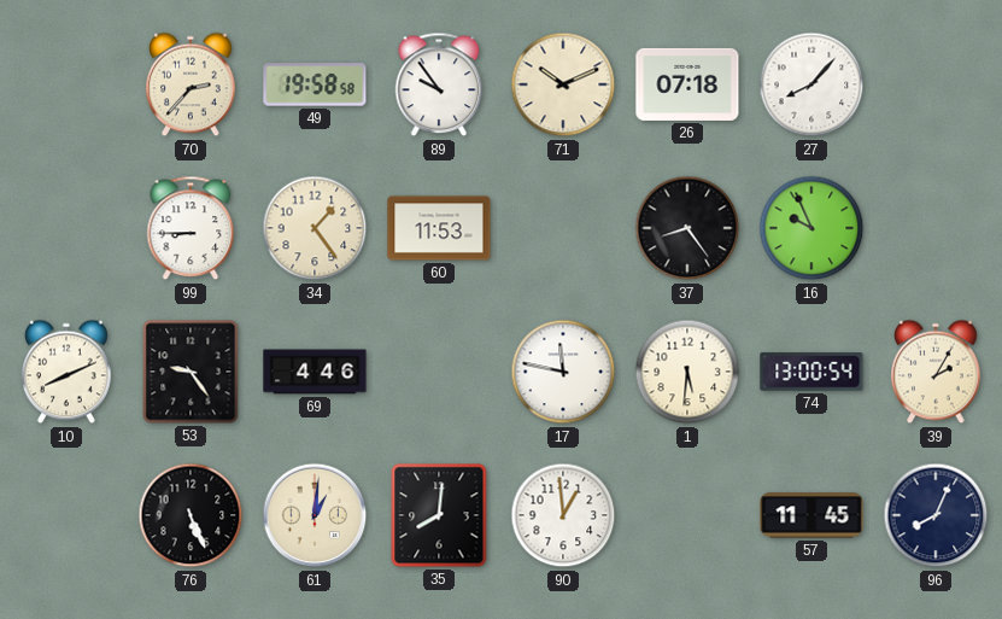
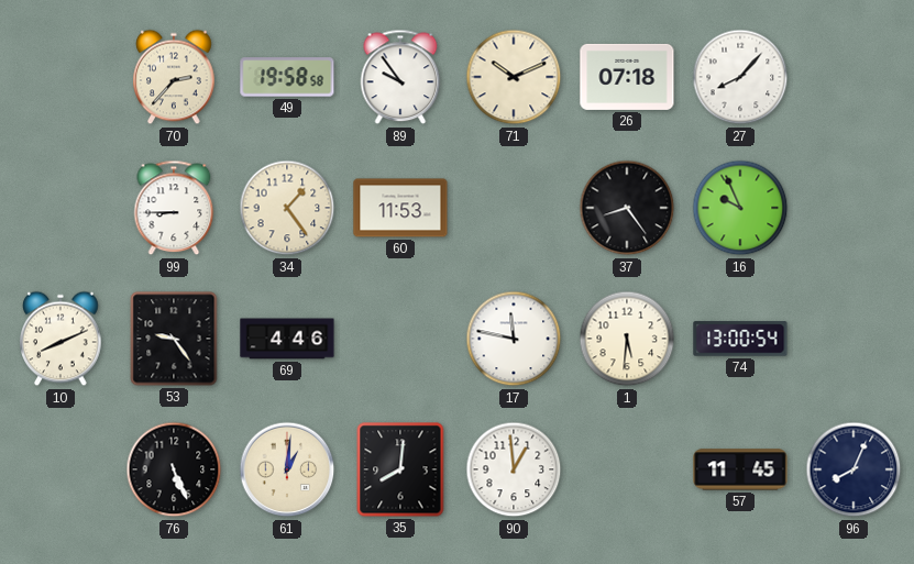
39: 2:05 -> none (936, 372)
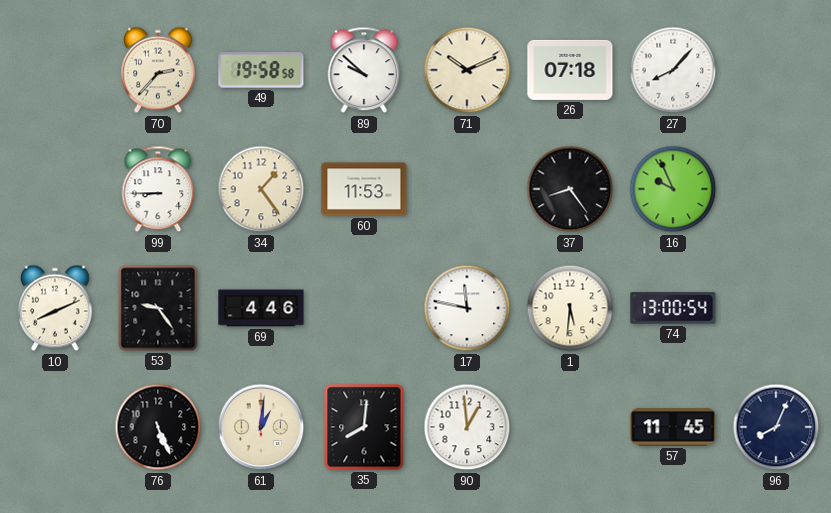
89: 9:54 -> 9:52 (364, 70)
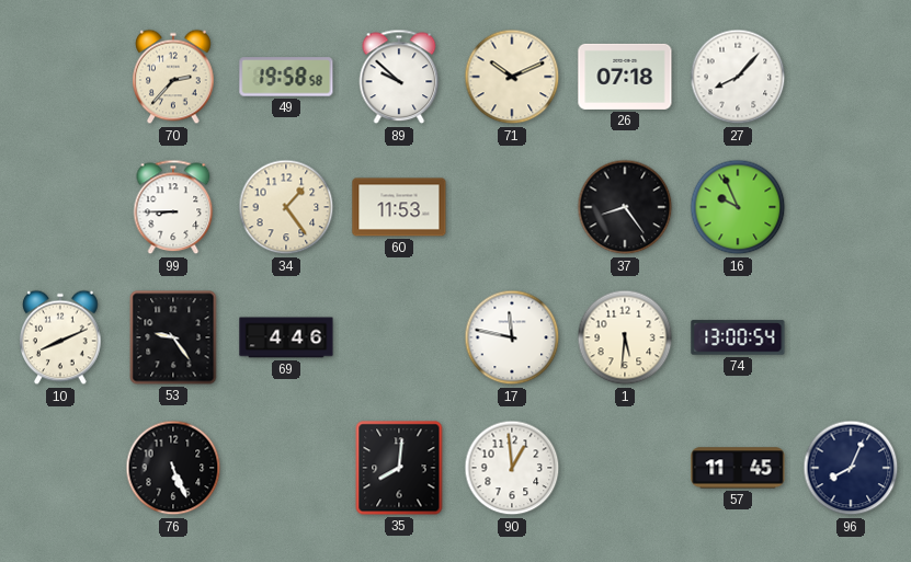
61: 1:01 -> none (261, 427)
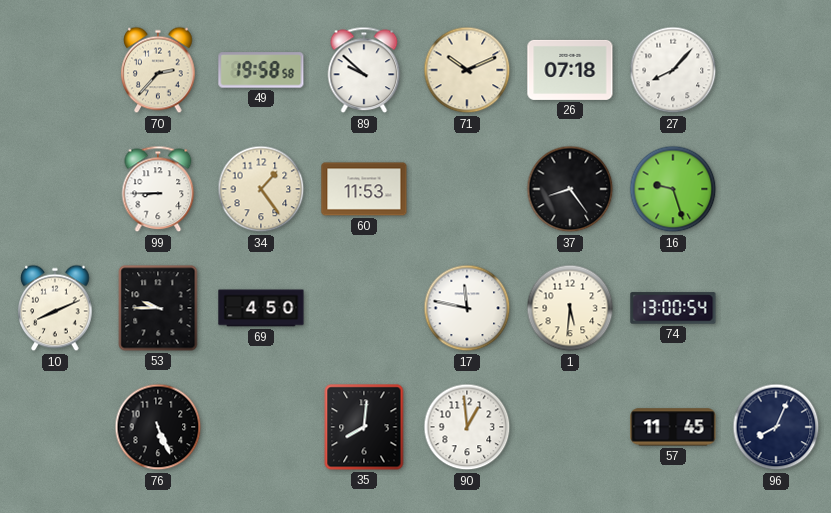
16: 9:56 -> 9:27 (673, 189)
53: 9:24 -> 9:45 (158, 308)
69: 4:46 -> 4:50 (261, 308)
